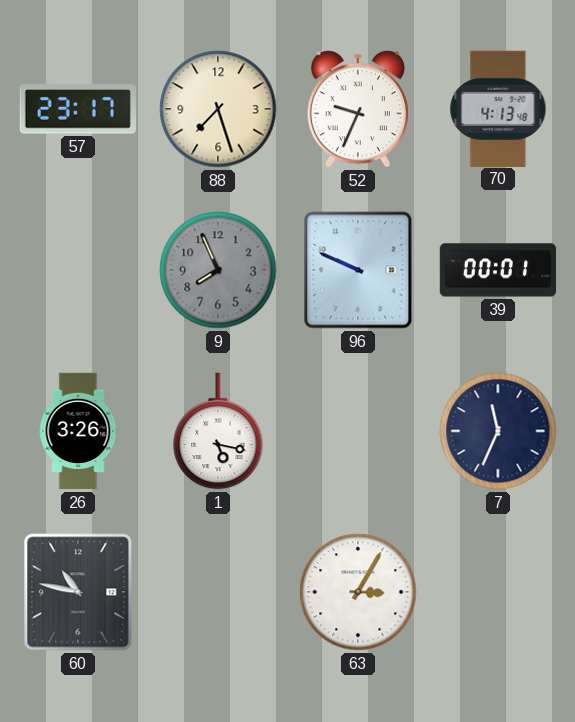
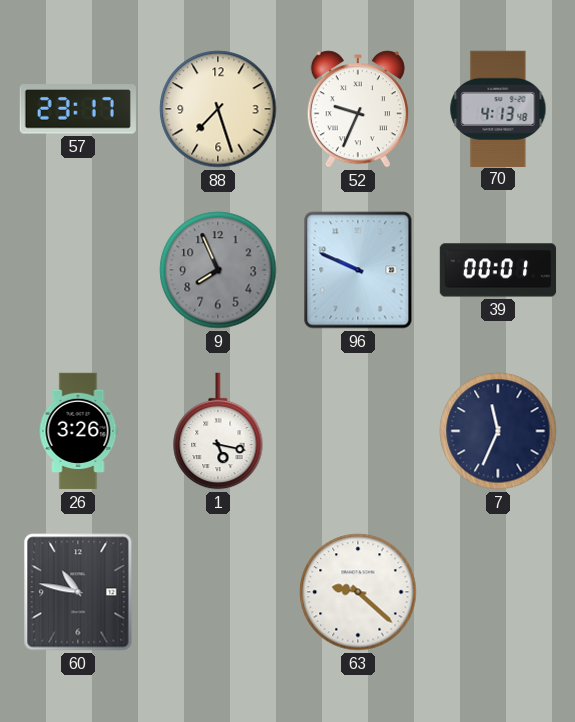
63: 3:05 -> 9:22 (358, 592)
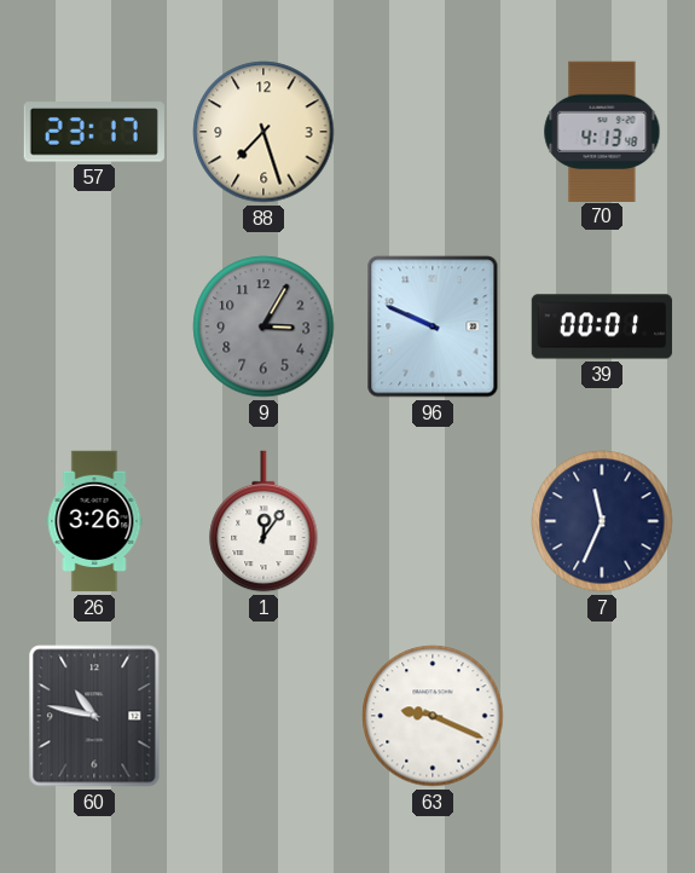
52: 9:34 -> none (358, 109)
9: 7:56 -> 3:05 (263, 326)
1: 5:17 -> 12:06 (263, 521)
63: 9:22 -> 9:19 (433, 716)
